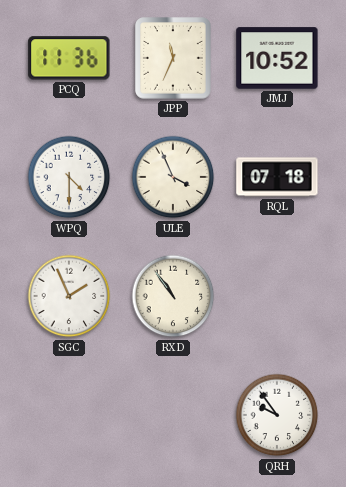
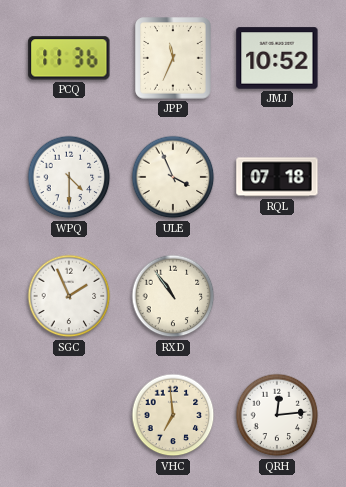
VHC: none -> 6:59 (173, 415)
QRH: 9:54 -> 12:14 (277, 415)
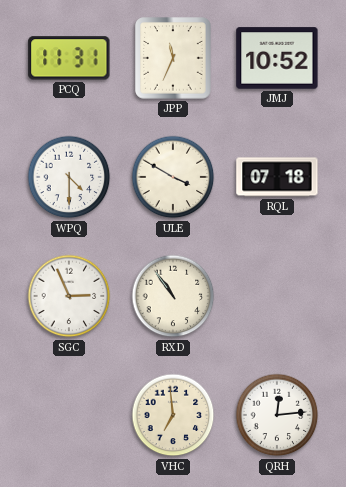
PCQ: 11:36 -> 11:31 (69, 58)
ULE: 3:56 -> 3:50 (173, 177)
SGC: 1:56 -> 2:56 (69, 296)
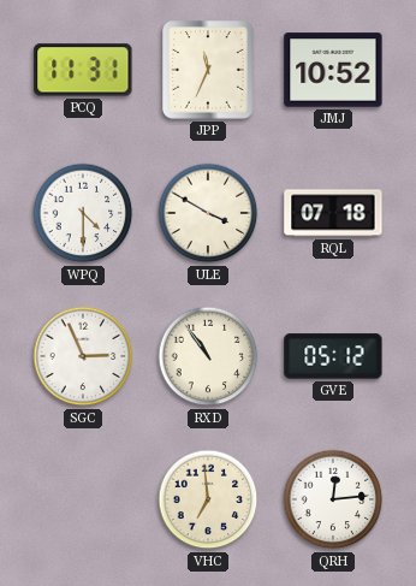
GVE: none -> 05:12 (333, 356)
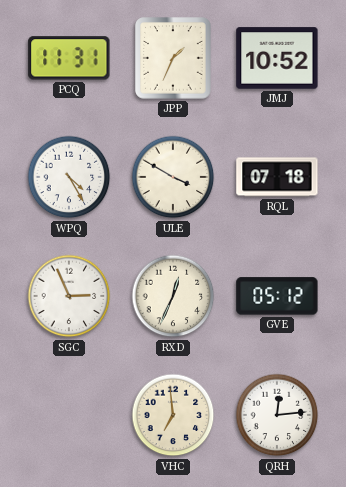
JPP: 11:34 -> 1:34 (173, 58)
WPQ: 4:30 -> 4:25 (69, 177)
RXD: 10:54 -> 12:34 (173, 296)
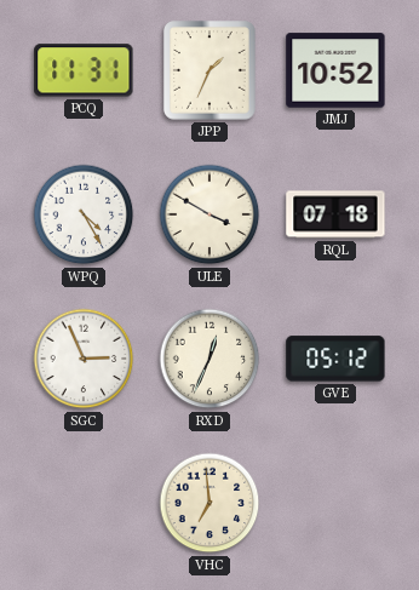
QRH: 12:14 -> none (277, 415)
